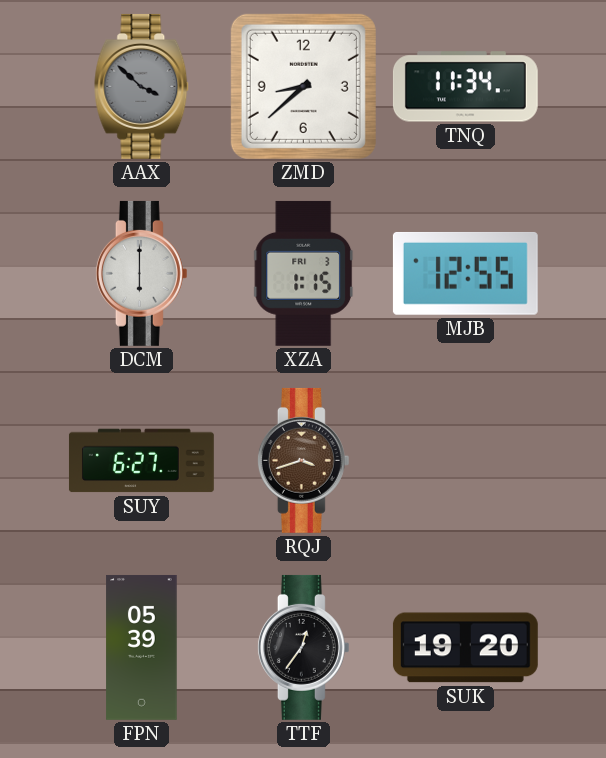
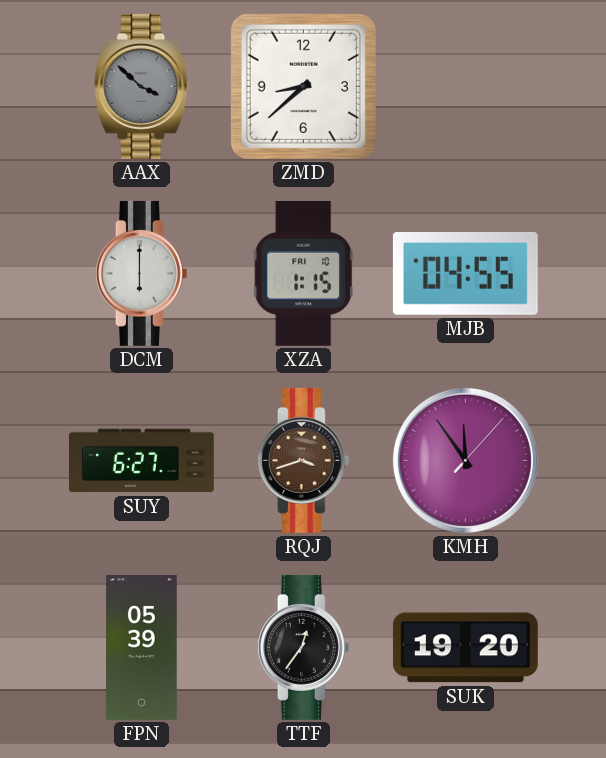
TNQ: 11:34 -> none (465, 87)
XZA date: FRI 3 -> FRI 10 (304, 273)
MJB: 12:55 -> 04:55 (465, 273)
KMH: none -> 11:54 (465, 460)
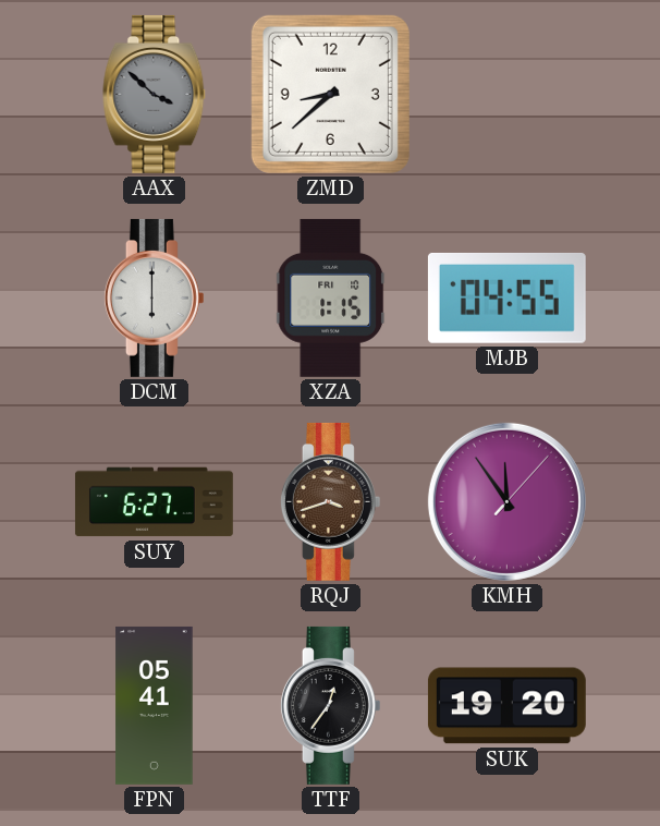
FPN: 05:39 -> 05:41 (155, 705)
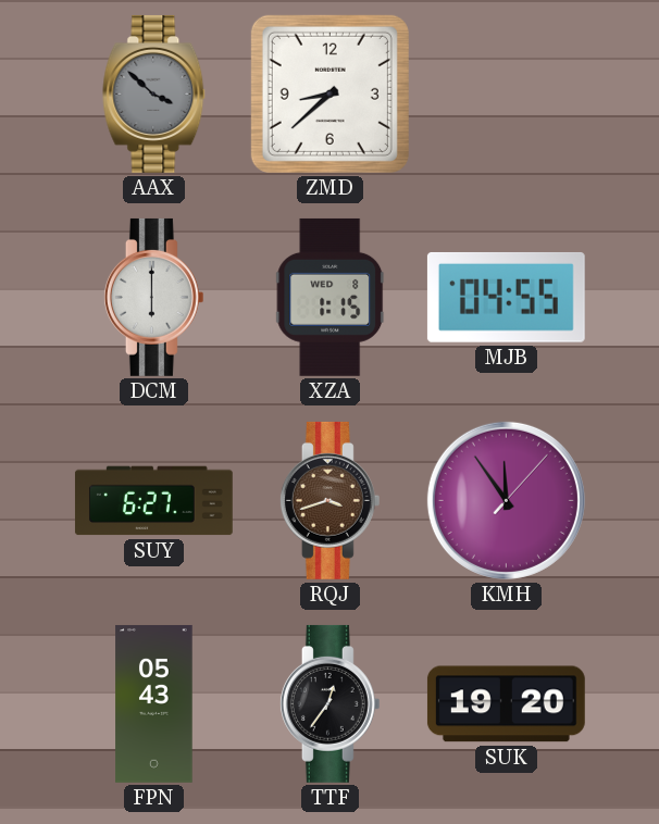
XZA date: FRI 10 -> WED 8 (331, 297)
FPN: 05:41 -> 05:43 (154, 703)
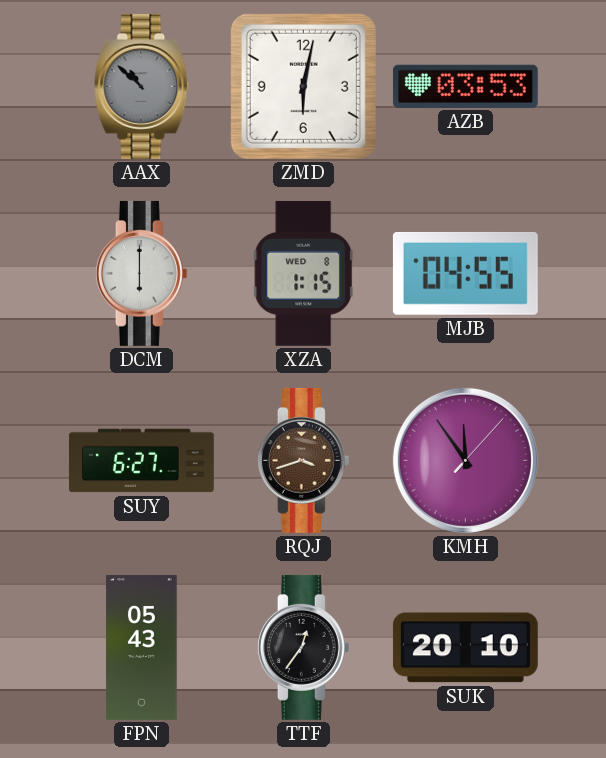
AAX: 3:52 -> 10:52 (142, 86)
ZMD: 8:38 -> 6:02 (303, 86)
AZB: none -> 03:53 (465, 86)
SUK: 19:20 -> 20:10 (465, 648)
